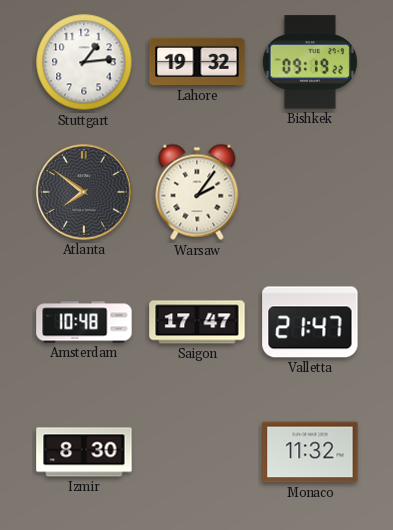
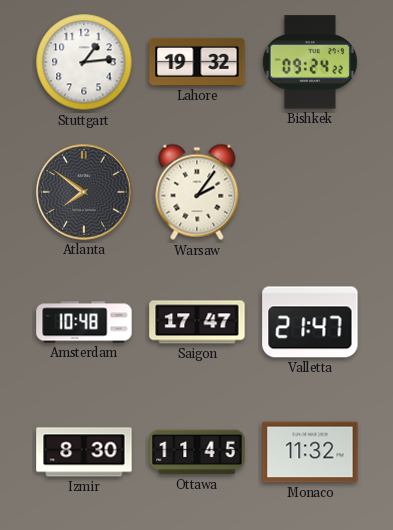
Bishkek: 09:19 -> 09:24 (310, 62)
Ottawa: none -> 11:45 (197, 452)
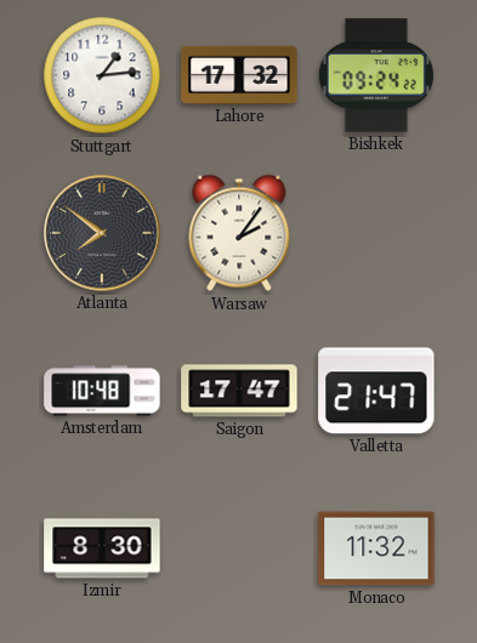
Lahore: 19:32 -> 17:32 (239, 75)
Ottawa: 11:45 -> none (197, 452)
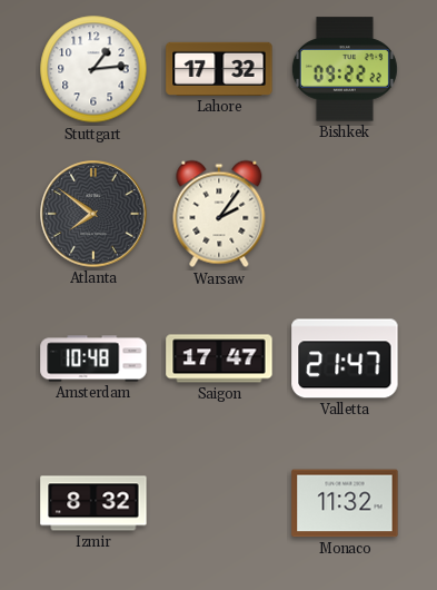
Bishkek: 09:24 -> 09:22 (345, 69)
Izmir: 8:30 -> 8:32 (93, 503)
